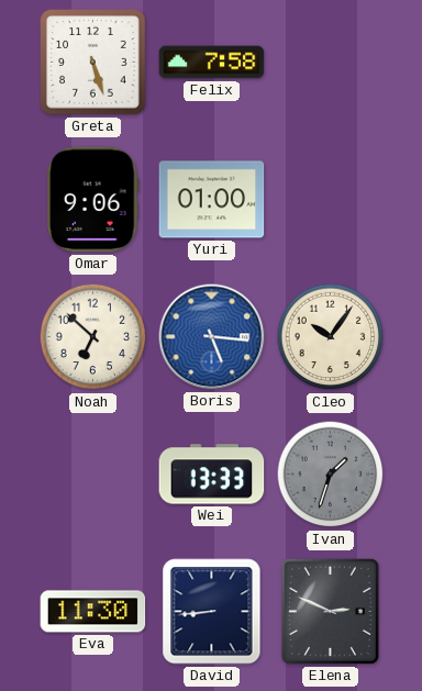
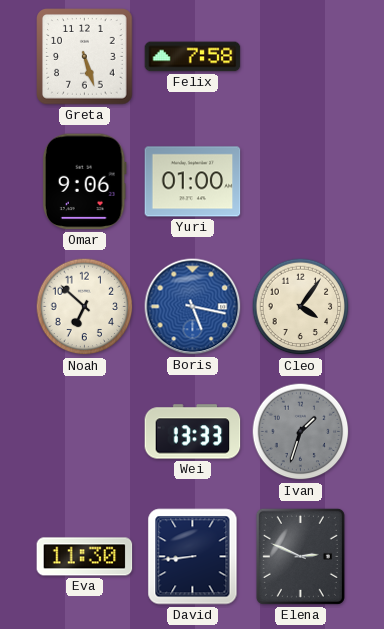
Boris: 5:16 -> 5:17 (193, 307)
Cleo: 10:06 -> 4:06 (301, 307)
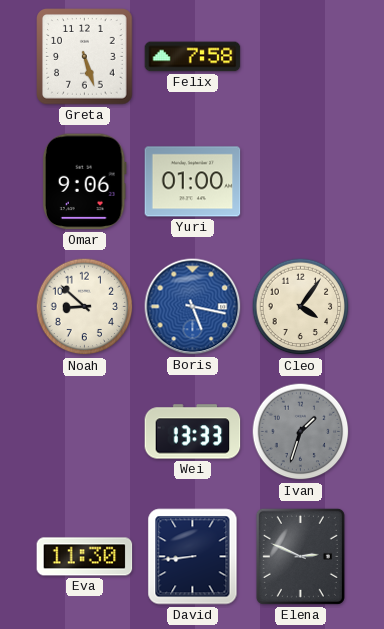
Noah: 6:52 -> 8:52 (85, 307)
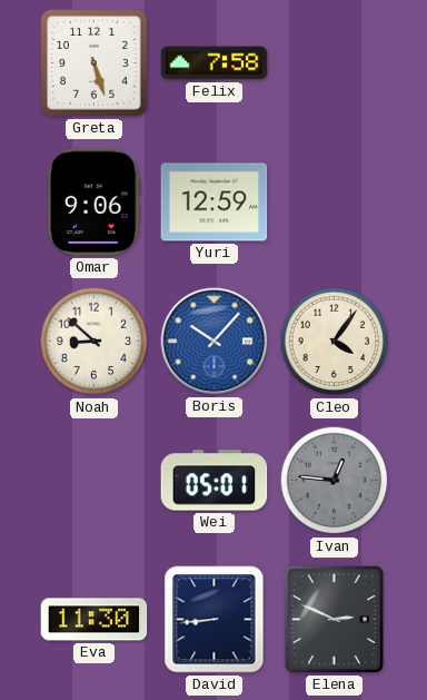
Yuri: 01:00 -> 12:59 (215, 203)
Boris: 5:17 -> 10:07 (215, 342)
Wei: 13:33 -> 05:01 (215, 481)
Ivan: 1:33 -> 12:46 (335, 481)
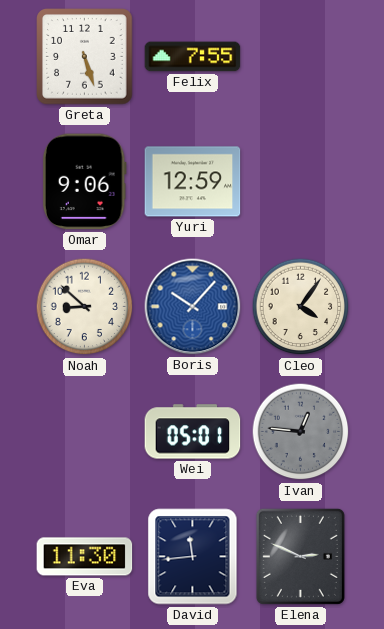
Felix: 7:58 -> 7:55 (193, 57)
David: 8:44 -> 11:44 (193, 557)
